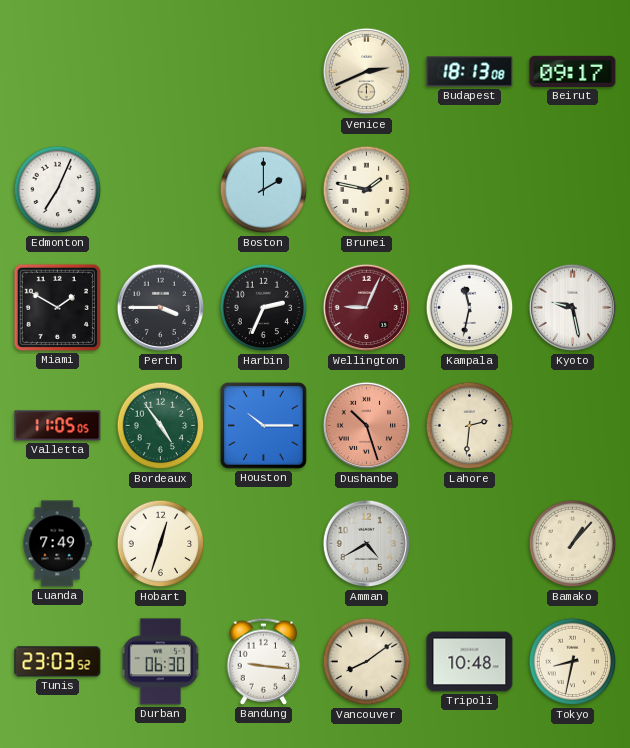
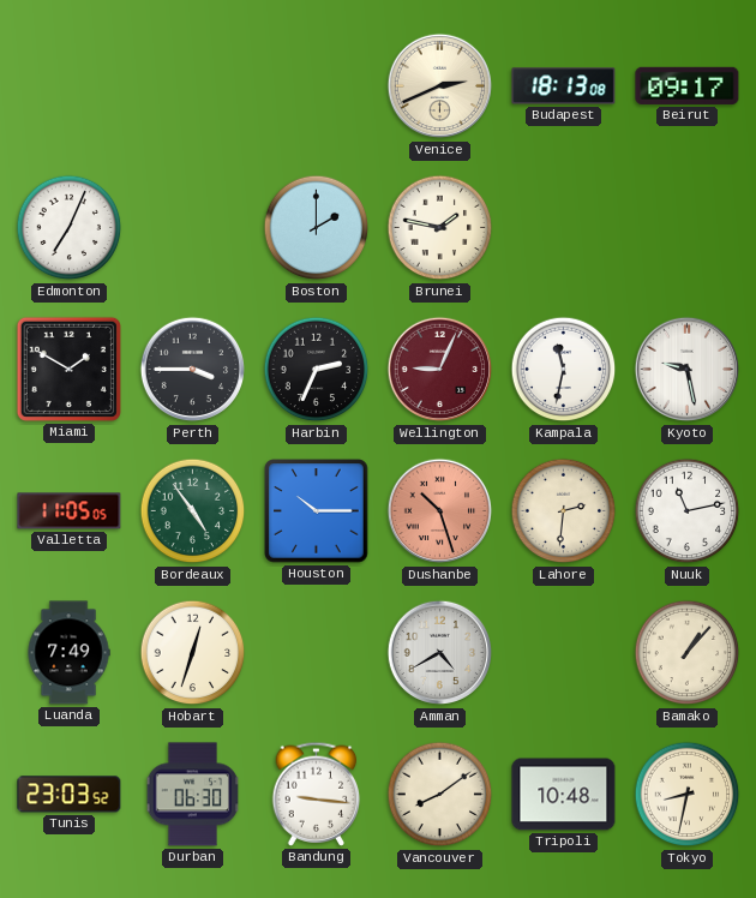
Nuuk: none -> 11:13 (688, 511)
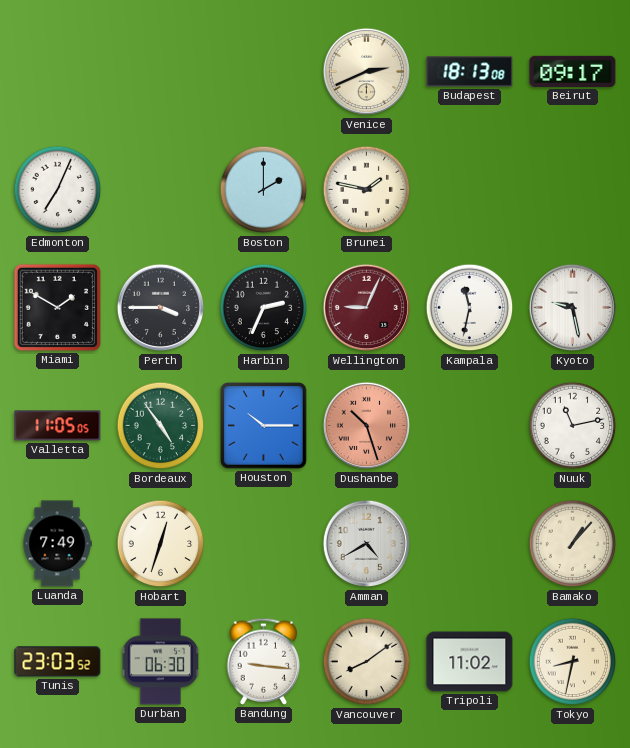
Lahore: 2:31 -> none (564, 511)
Tripoli: 10:48 -> 11:02 (470, 662)
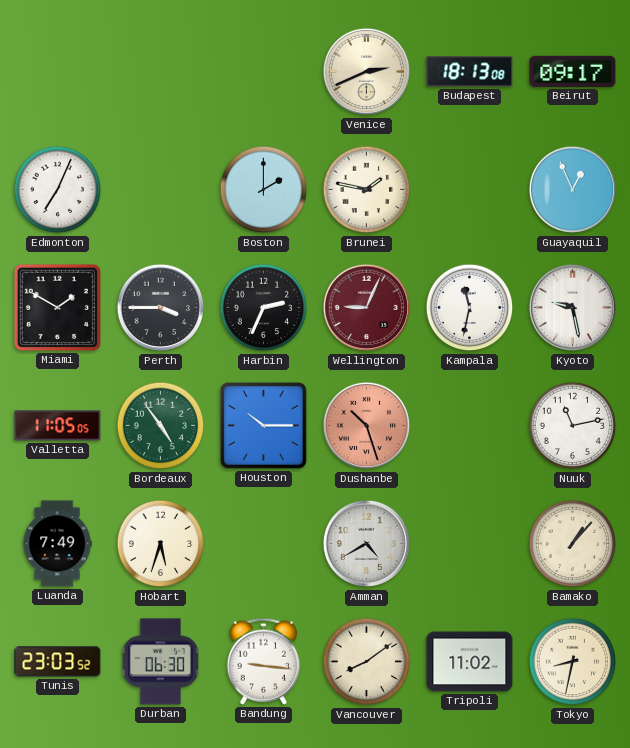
Guayaquil: none -> 12:56 (573, 190)
Hobart: 12:33 -> 5:33 (161, 544)
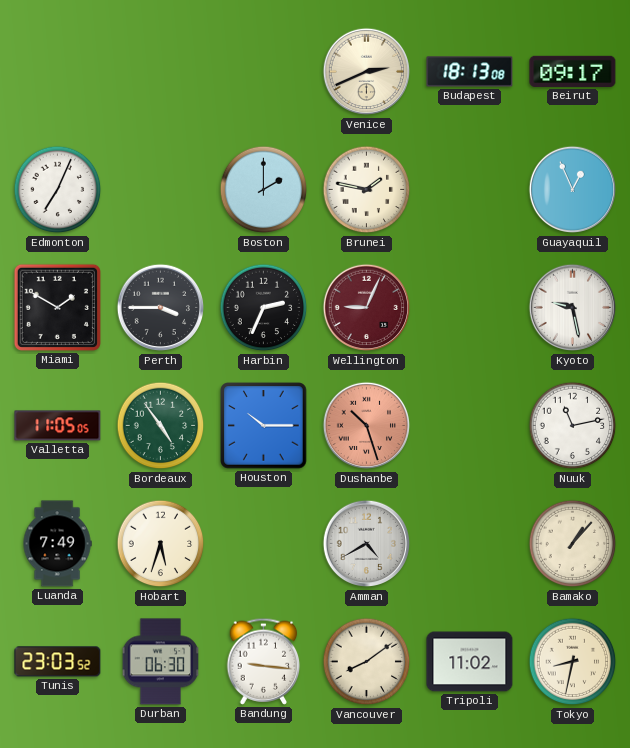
Kampala: 11:32 -> none (470, 308)
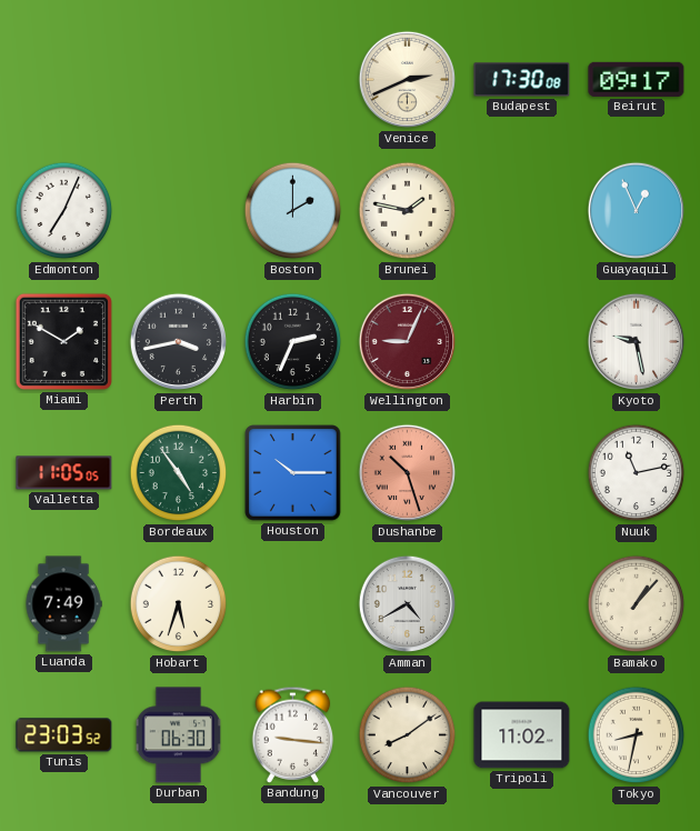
Budapest: 18:13 -> 17:30 (522, 80)
Perth: 3:45 -> 3:43 (179, 342)
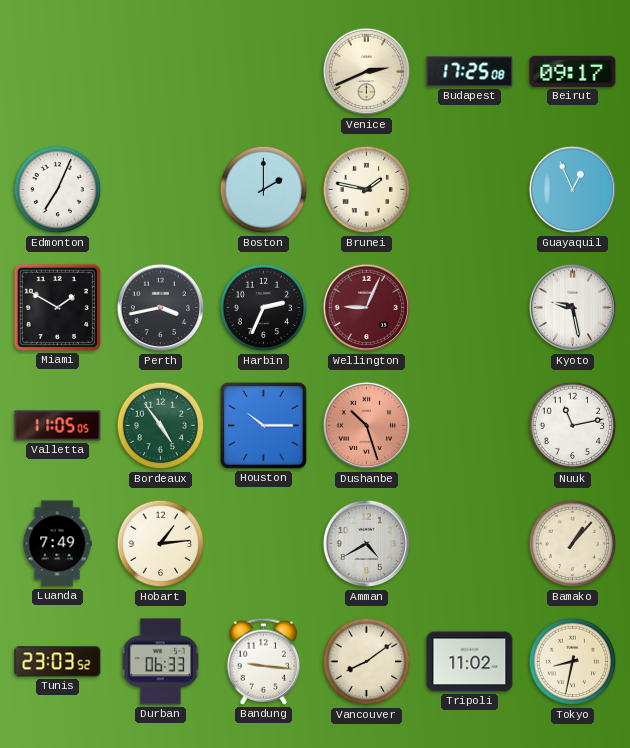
Budapest: 17:30 -> 17:25 (470, 72)
Hobart: 5:33 -> 1:14 (161, 544)
Durban: 06:30 -> 06:33 (161, 662)
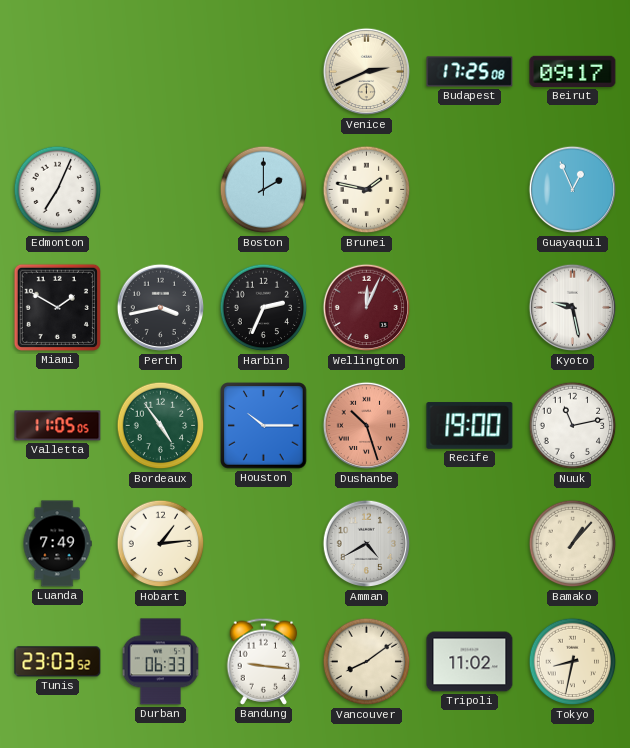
Wellington: 9:04 -> 12:04 (367, 308)
Recife: none -> 19:00 (470, 426)
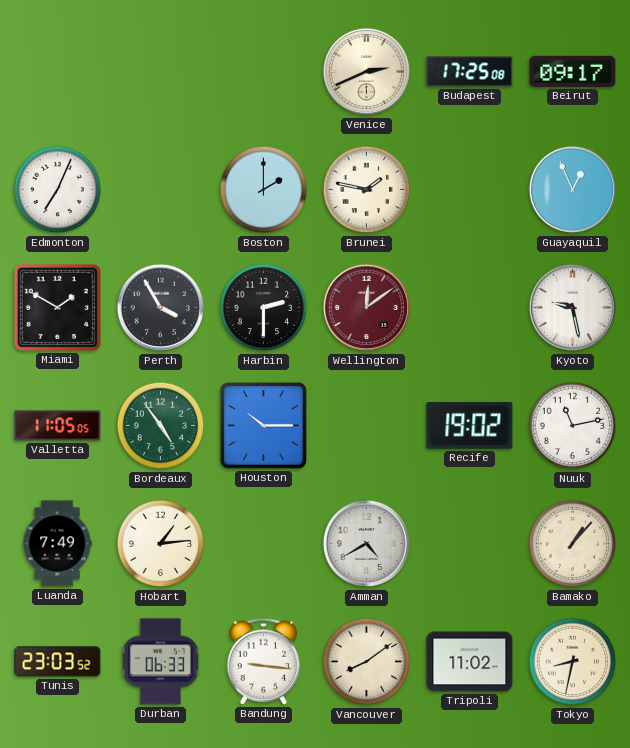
Perth: 3:43 -> 3:55 (161, 308)
Harbin: 2:34 -> 2:30 (264, 308)
Wellington: 12:04 -> 12:09 (367, 308)
Dushanbe: 10:27 -> none (367, 426)
Recife: 19:00 -> 19:02 (470, 426)
